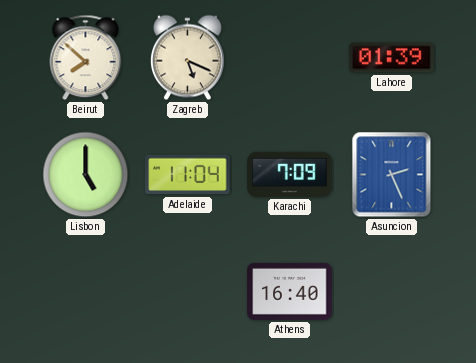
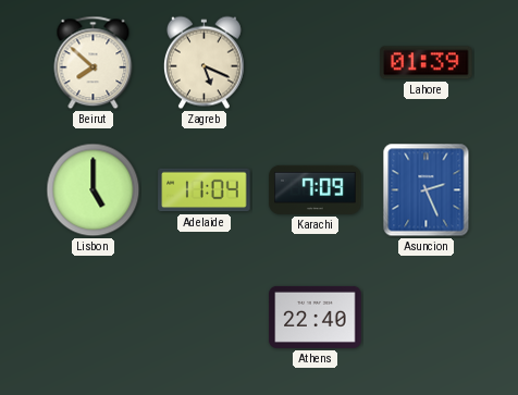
Athens: 16:40 -> 22:40 (316, 317)
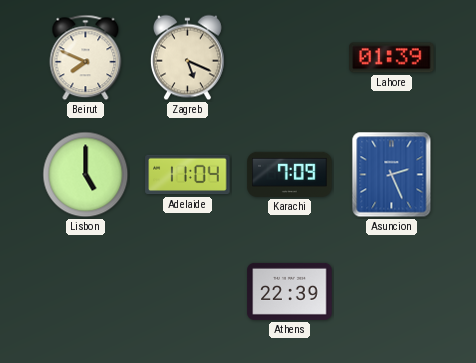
Beirut: 7:52 -> 7:49 (86, 58)
Athens: 22:40 -> 22:39 (290, 291)
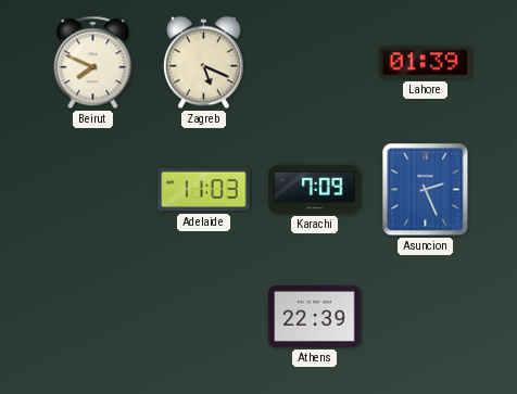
Lisbon: 5:00 -> none (86, 175)
Adelaide: 11:04 -> 11:03 (204, 190)
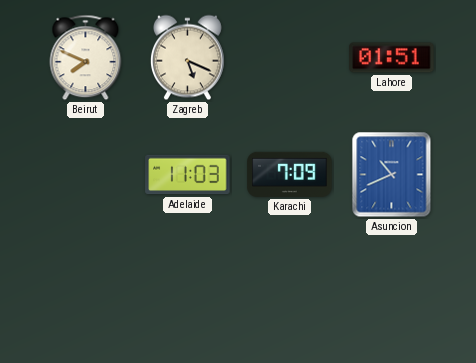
Lahore: 01:39 -> 01:51 (392, 58)
Asuncion: 2:26 -> 10:41 (392, 175)
Athens: 22:39 -> none (315, 316)
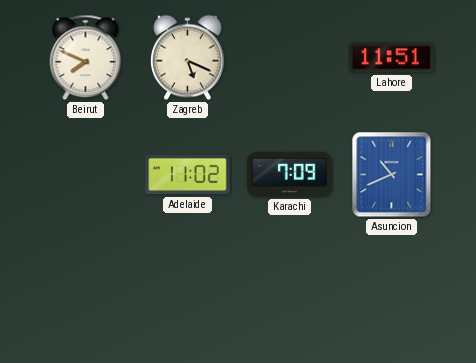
Lahore: 01:51 -> 11:51 (392, 58)
Adelaide: 11:03 -> 11:02 (188, 175)
